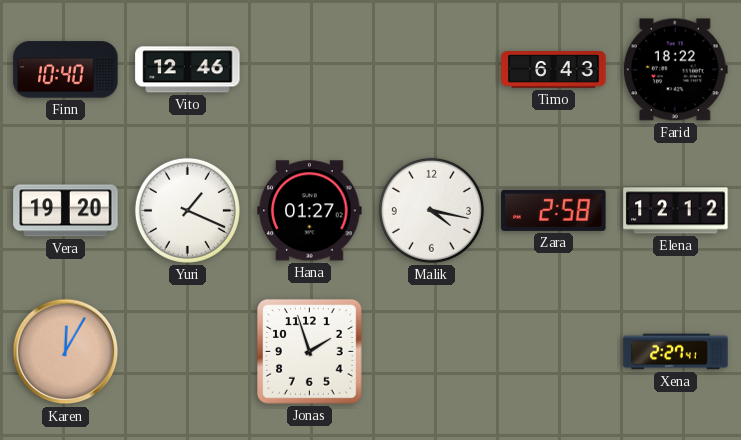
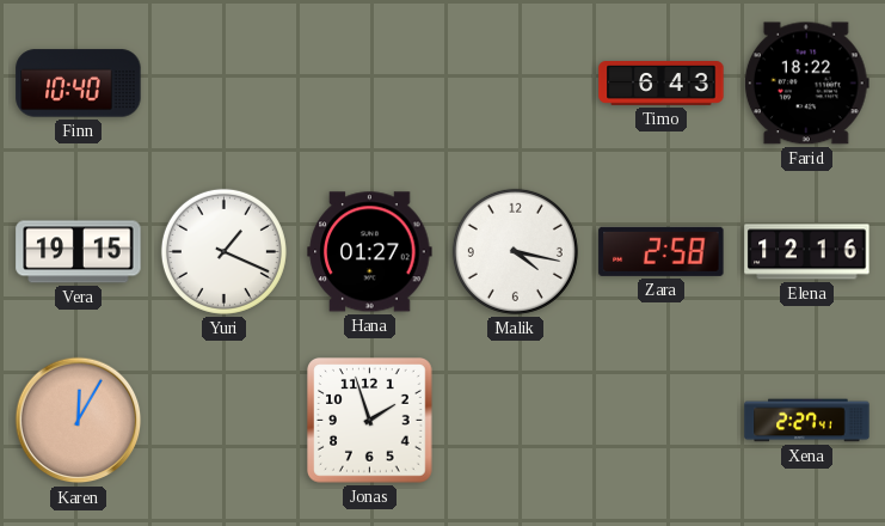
Vito: 12:46 -> none (188, 70)
Vera: 19:20 -> 19:15 (79, 252)
Elena: 12:12 -> 12:16 (807, 252)
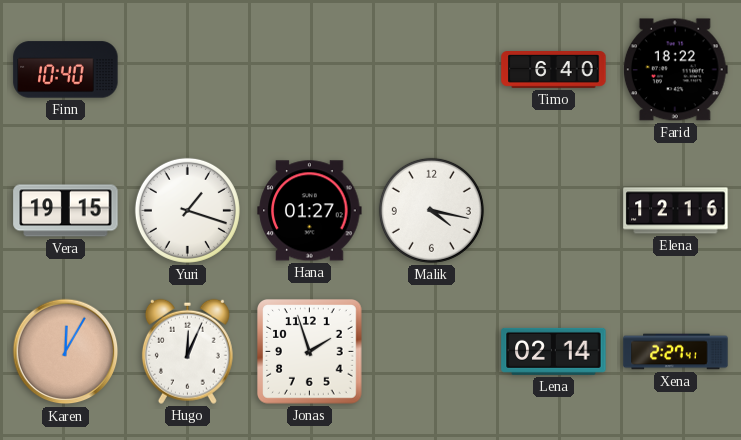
Timo: 6:43 -> 6:40 (554, 70)
Yuri: 1:19 -> 1:18 (187, 210)
Zara: 2:58 -> none (662, 251)
Hugo: none -> 12:04 (187, 351)
Lena: none -> 02:14 (554, 351)
